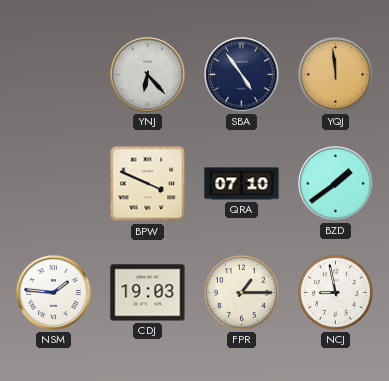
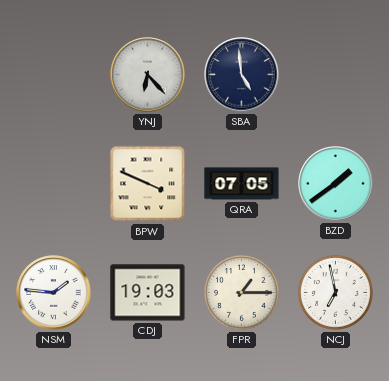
SBA: 4:54 -> 4:59 (242, 75)
YQJ: 11:59 -> none (336, 75)
QRA: 07:10 -> 07:05 (242, 184)
NCJ: 8:58 -> 6:58 (336, 293)
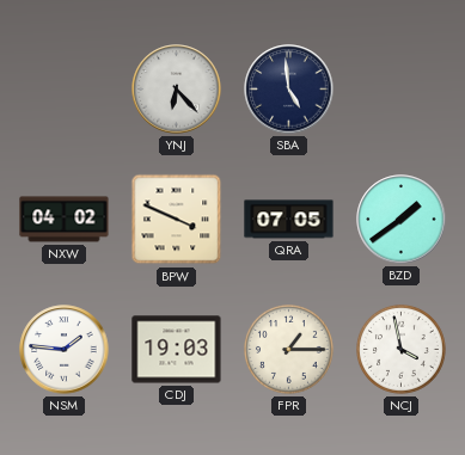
NXW: none -> 04:02 (65, 220)
NCJ: 6:58 -> 3:58 (402, 350)
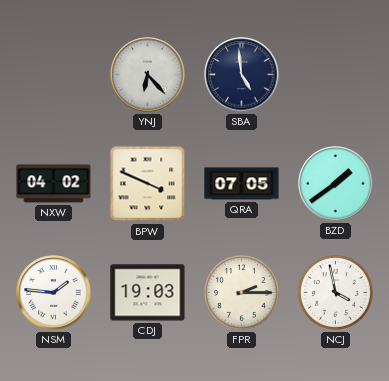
FPR: 1:15 -> 2:15 (242, 293)
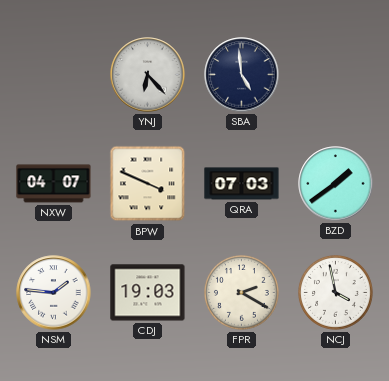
NXW: 04:02 -> 04:07 (54, 184)
QRA: 07:05 -> 07:03 (242, 184)
FPR: 2:15 -> 2:20 (242, 293)
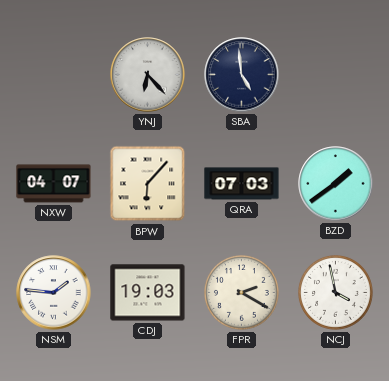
BPW: 3:49 -> 6:07 (148, 184)
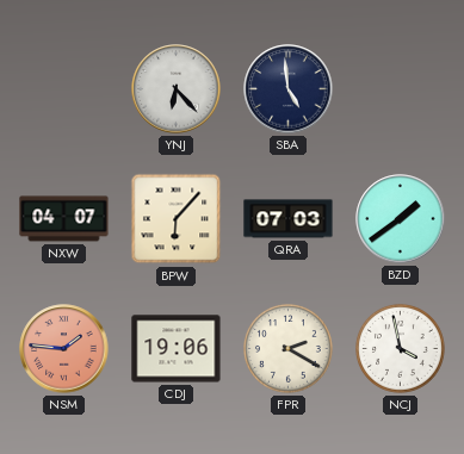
NSM dial: white -> salmon (64, 349)
CDJ: 19:03 -> 19:06 (177, 349)
